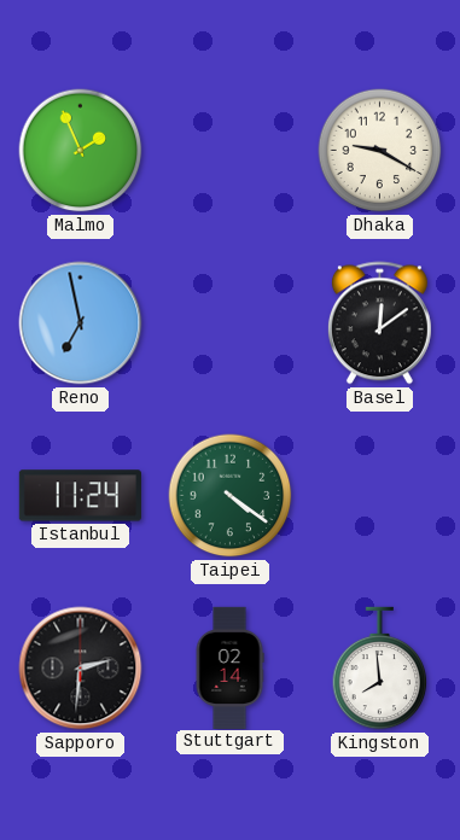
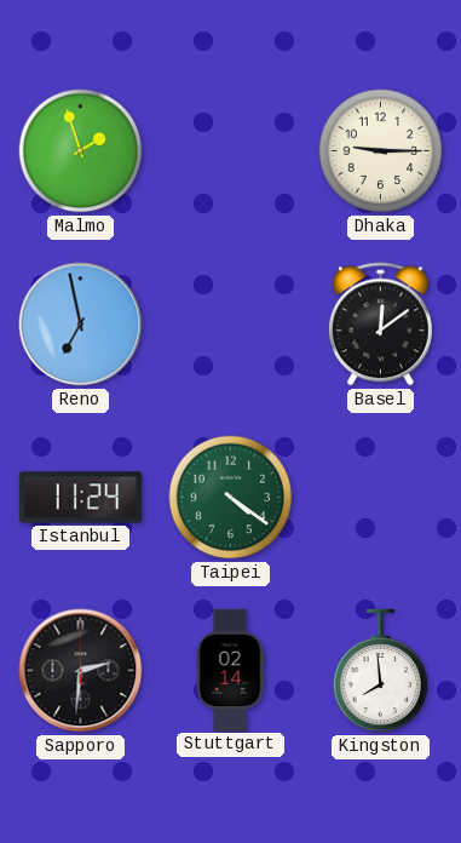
Malmo: 1:56 -> 1:57 (81, 151)
Dhaka: 9:20 -> 9:15 (381, 151)
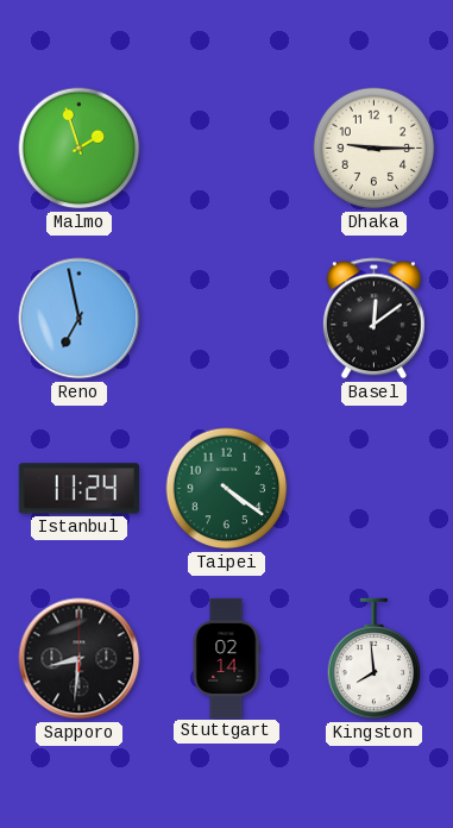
Sapporo: 2:31 -> 8:31 (80, 659)
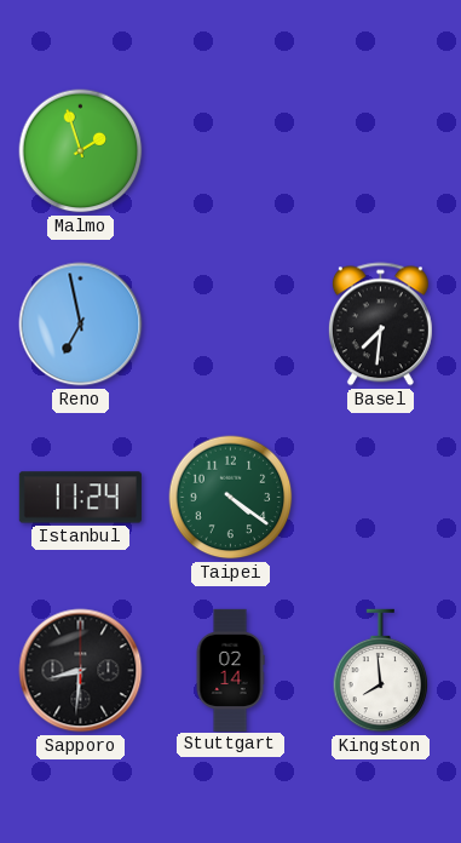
Dhaka: 9:15 -> none (375, 149)
Basel: 12:09 -> 7:31 (380, 325)
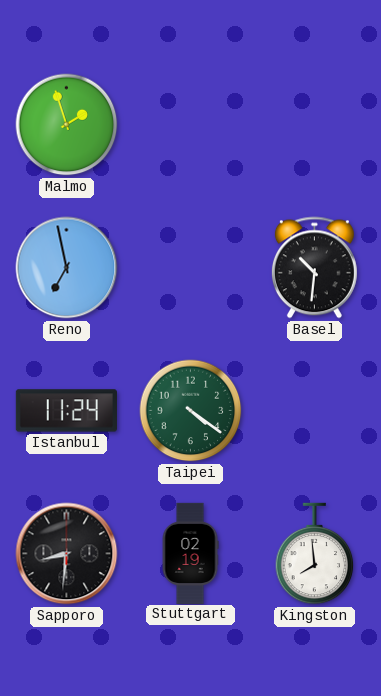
Basel: 7:31 -> 10:31 (314, 268)
Stuttgart: 02:14 -> 02:19 (190, 553)
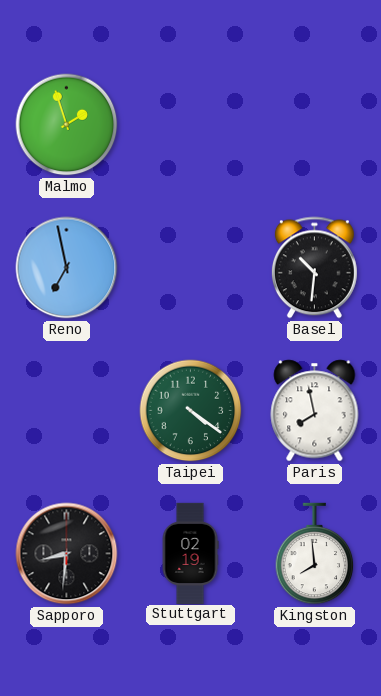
Istanbul: 11:24 -> none (66, 411)
Paris: none -> 7:58 (315, 411)
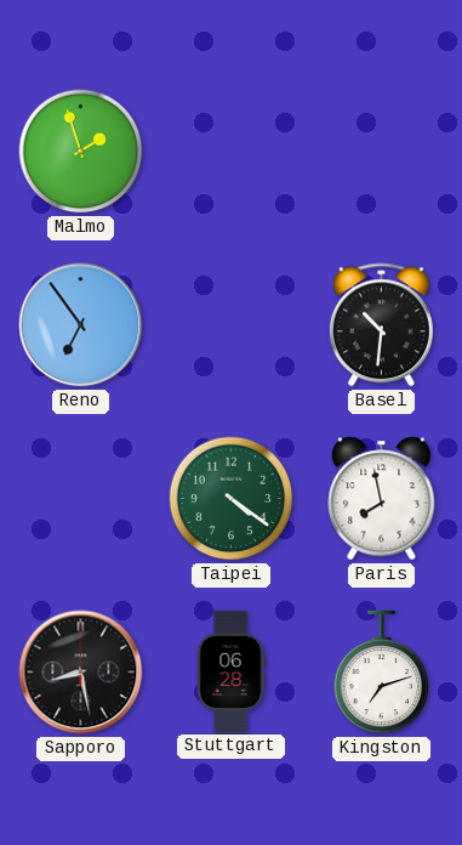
Reno: 6:58 -> 6:54 (81, 325)
Sapporo: 8:31 -> 8:28 (81, 673)
Stuttgart: 02:19 -> 06:28 (230, 671)
Kingston: 7:59 -> 7:12 (382, 673)
